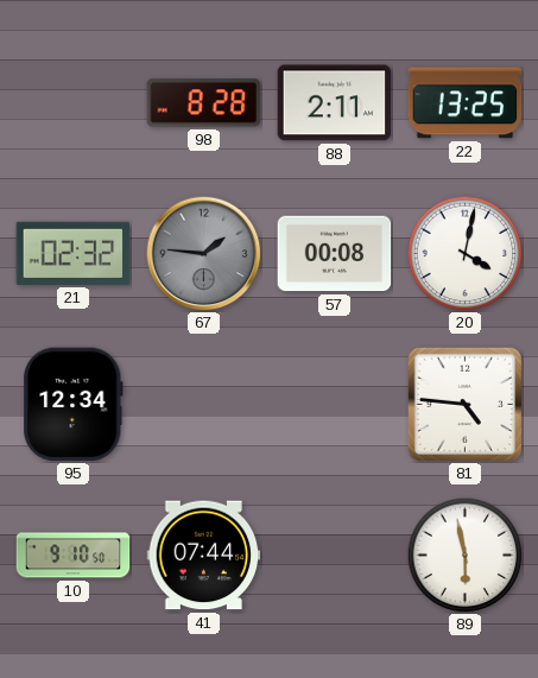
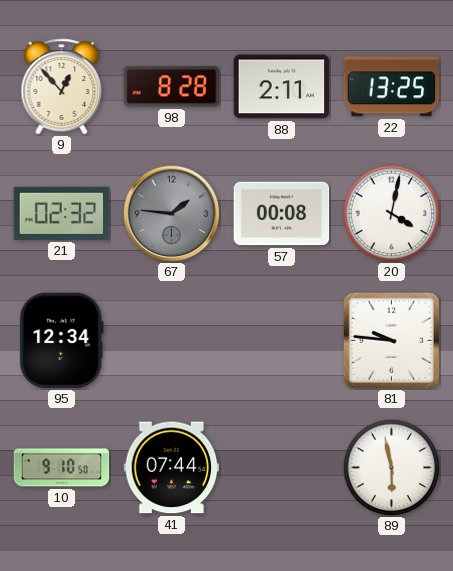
9: none -> 12:53 (62, 87)
81: 4:46 -> 9:46 (391, 340)
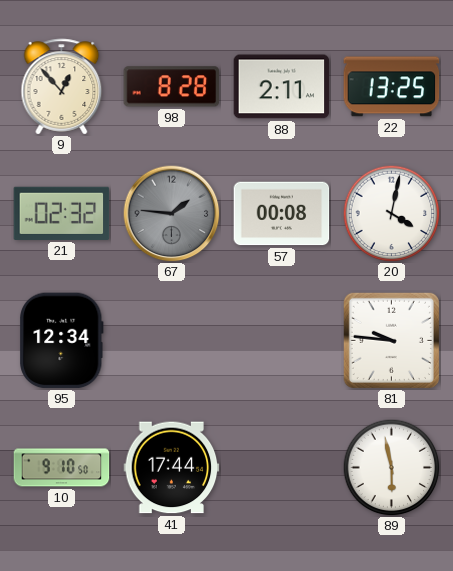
41: 07:44 -> 17:44 (172, 468)
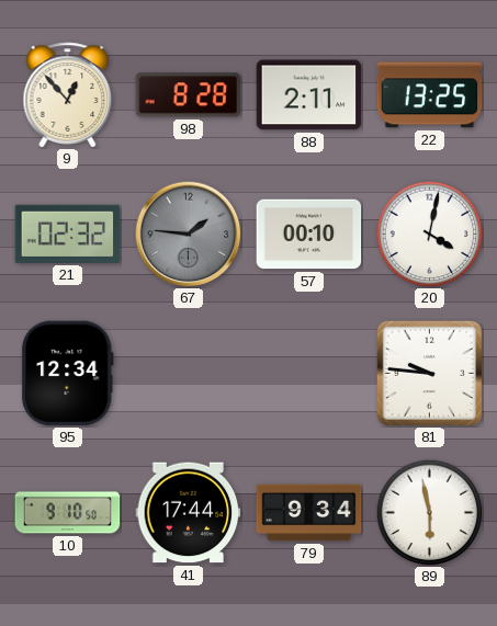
57: 00:08 -> 00:10 (309, 235)
79: none -> 9:34 (309, 513)
